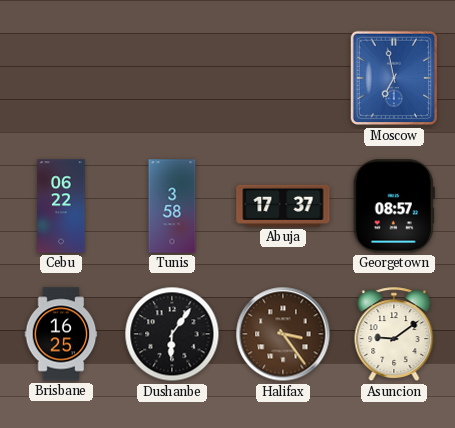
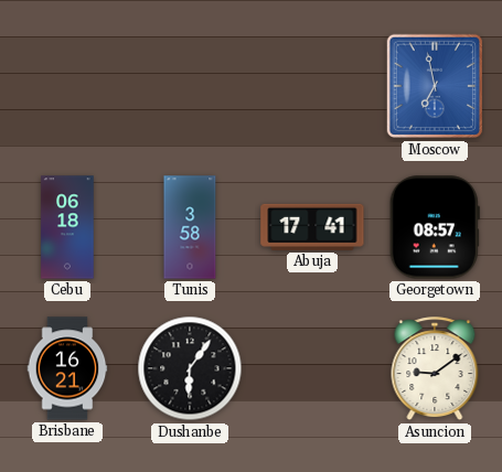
Cebu: 06:22 -> 06:18 (67, 227)
Abuja: 17:37 -> 17:41 (312, 227)
Brisbane: 16:25 -> 16:21 (67, 368)
Halifax: 3:24 -> none (283, 334)
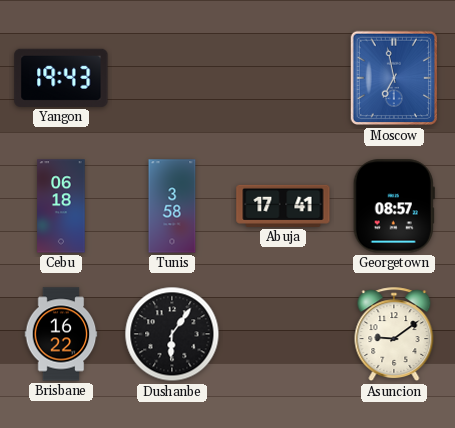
Yangon: none -> 19:43 (61, 78)
Brisbane: 16:21 -> 16:22 (61, 334)
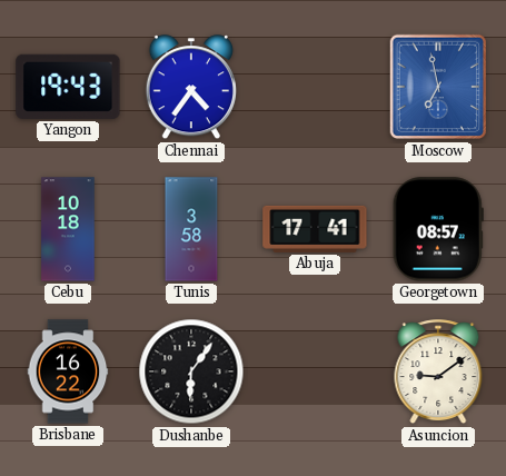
Chennai: none -> 4:36 (191, 88)
Cebu: 06:18 -> 10:18 (68, 229)
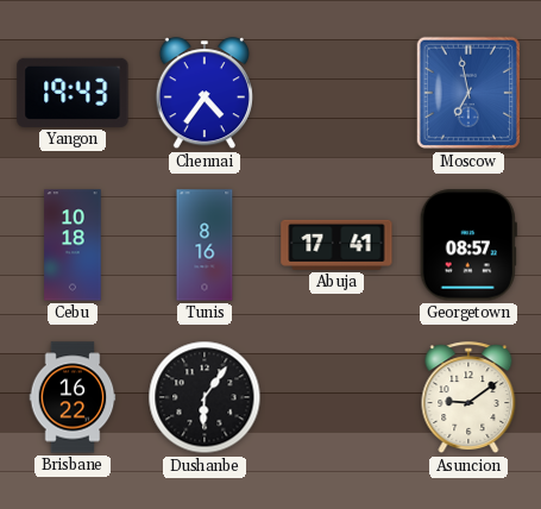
Tunis: 3:58 -> 8:16 (205, 245)
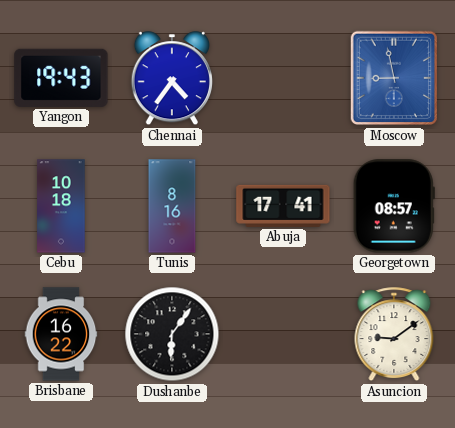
Moscow: 6:58 -> 8:58 (393, 78)
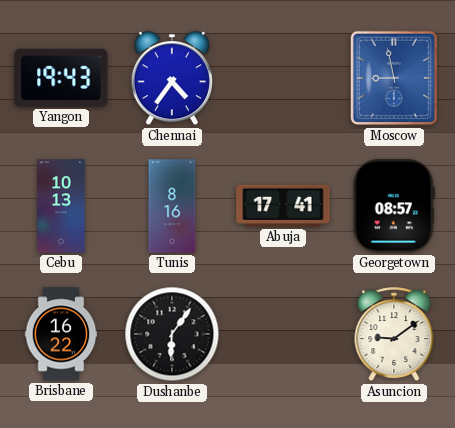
Cebu: 10:18 -> 10:13 (61, 206)
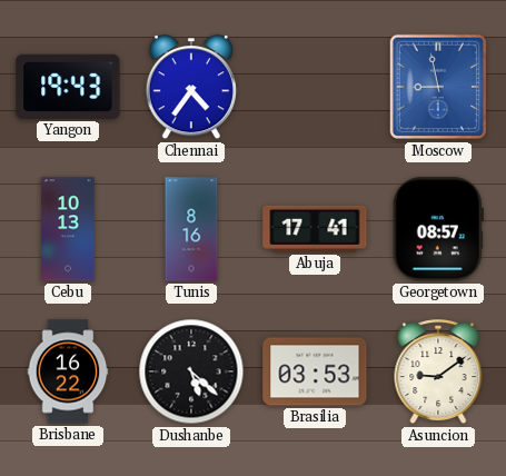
Dushanbe: 6:06 -> 5:22 (191, 371)
Brasilia: none -> 03:53 (315, 371)
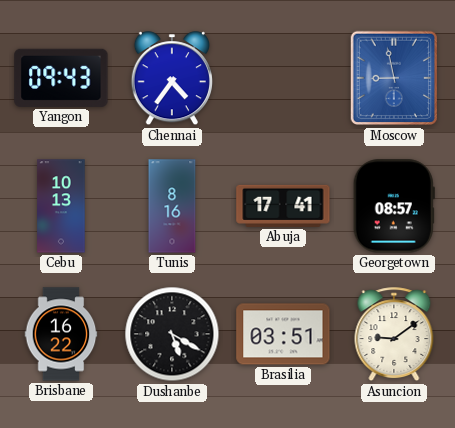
Yangon: 19:43 -> 09:43 (61, 78)
Dushanbe: 5:22 -> 5:20 (172, 334)
Brasilia: 03:53 -> 03:51 (283, 334)
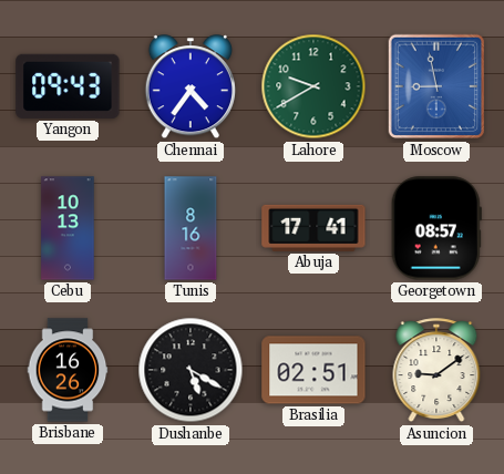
Lahore: none -> 9:40 (313, 86)
Brisbane: 16:22 -> 16:26 (68, 370)
Brasilia: 03:51 -> 02:51 (313, 370)
